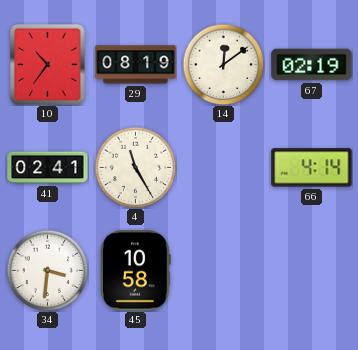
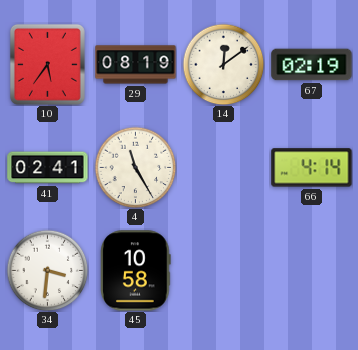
10: 10:36 -> 5:36 (47, 64)
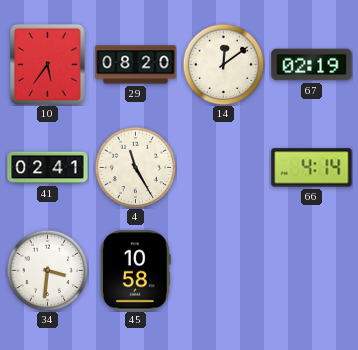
29: 08:19 -> 08:20 (136, 65)
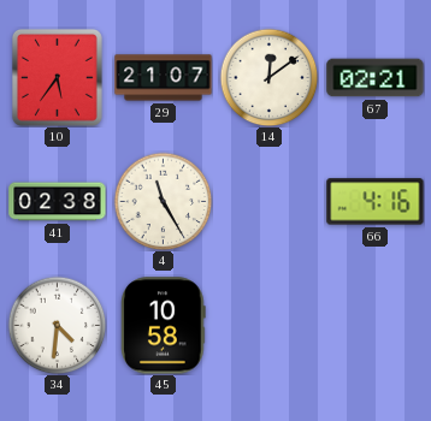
29: 08:20 -> 21:07 (164, 78)
67: 02:19 -> 02:21 (376, 78)
41: 02:41 -> 02:38 (58, 202)
66: 4:14 -> 4:16 (376, 202)
34: 3:31 -> 4:31 (57, 325)
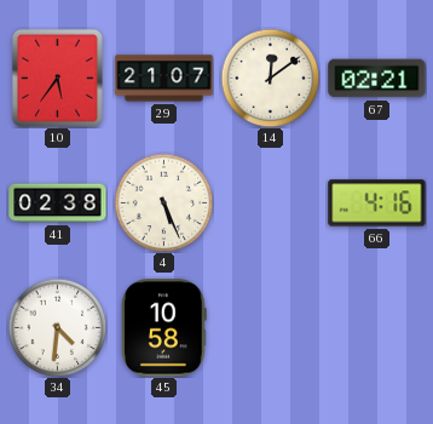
4: 11:25 -> 5:26 (163, 202)
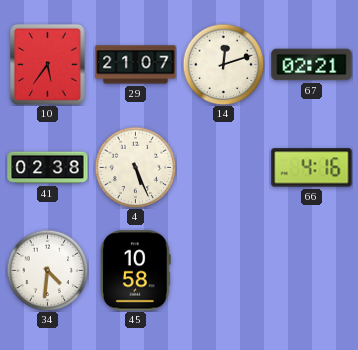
14: 12:09 -> 12:12 (223, 64)
